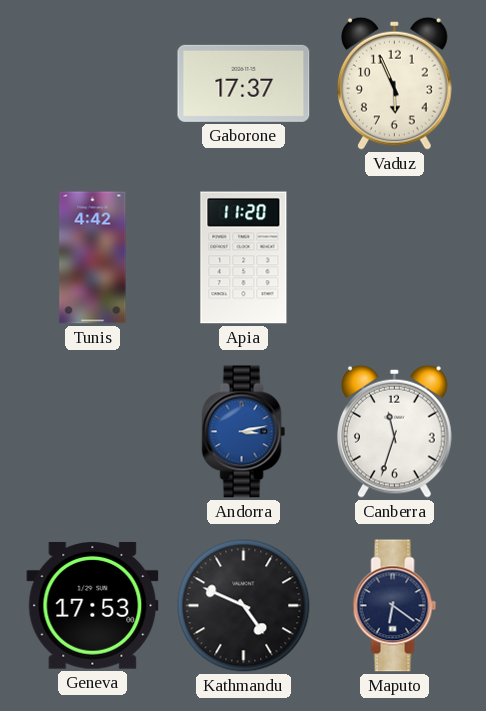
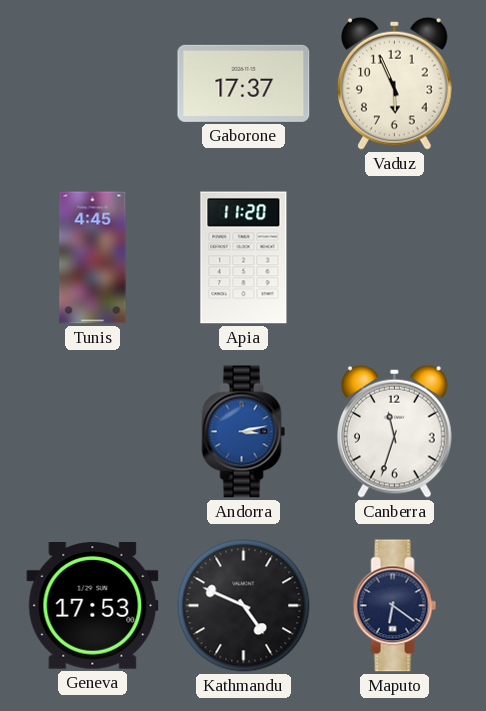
Tunis: 4:42 -> 4:45 (93, 258)
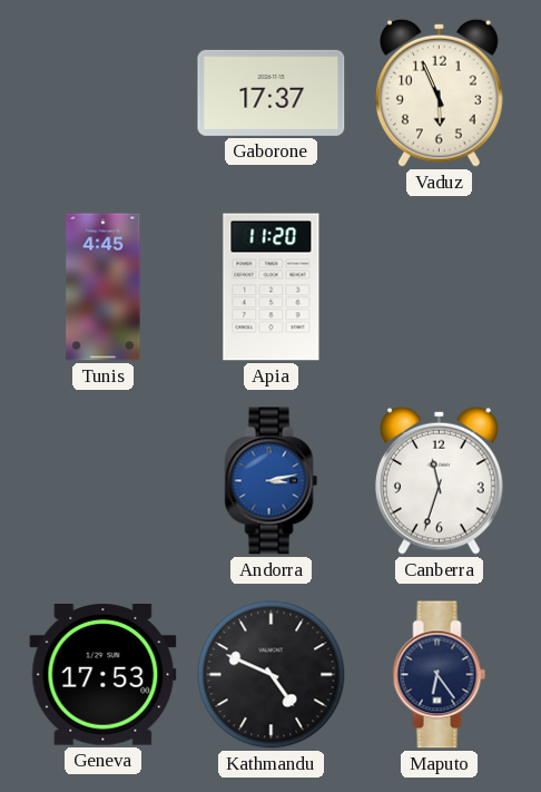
Maputo: 6:21 -> 6:24 (440, 675)
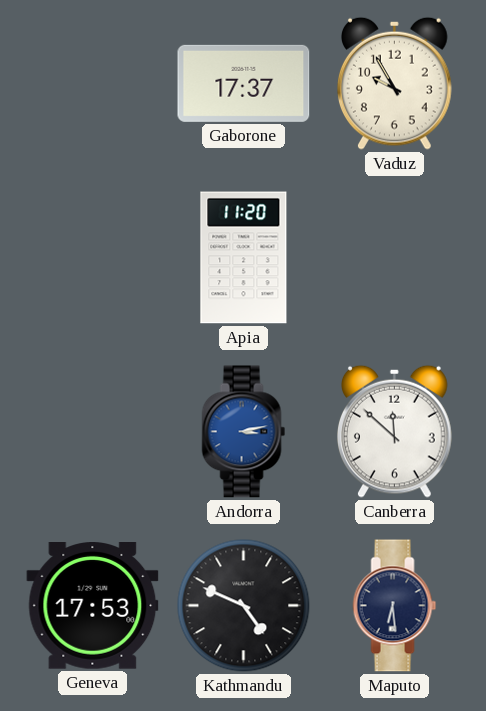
Vaduz: 5:56 -> 9:55 (395, 83)
Tunis: 4:45 -> none (104, 287)
Canberra: 11:33 -> 11:52 (395, 431)
Maputo: 6:24 -> 6:29 (395, 606)
